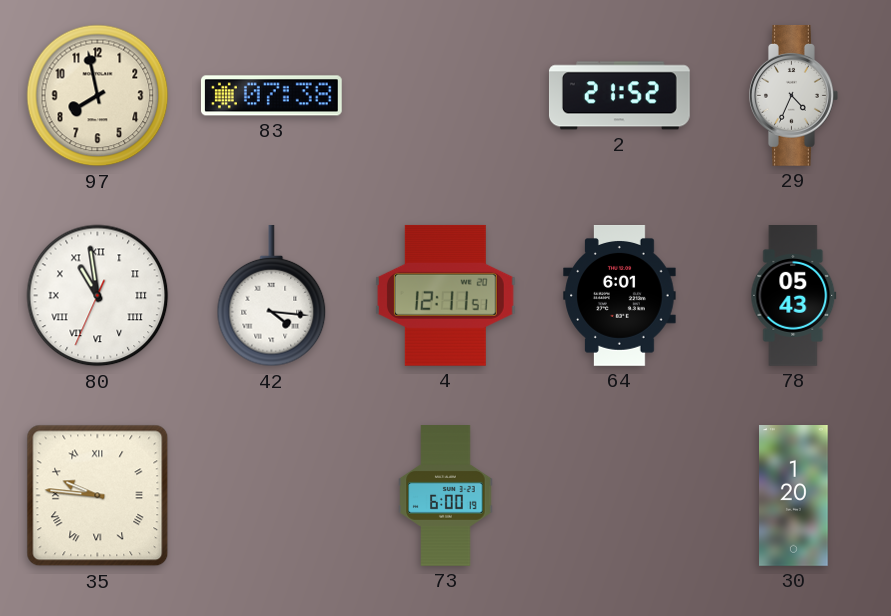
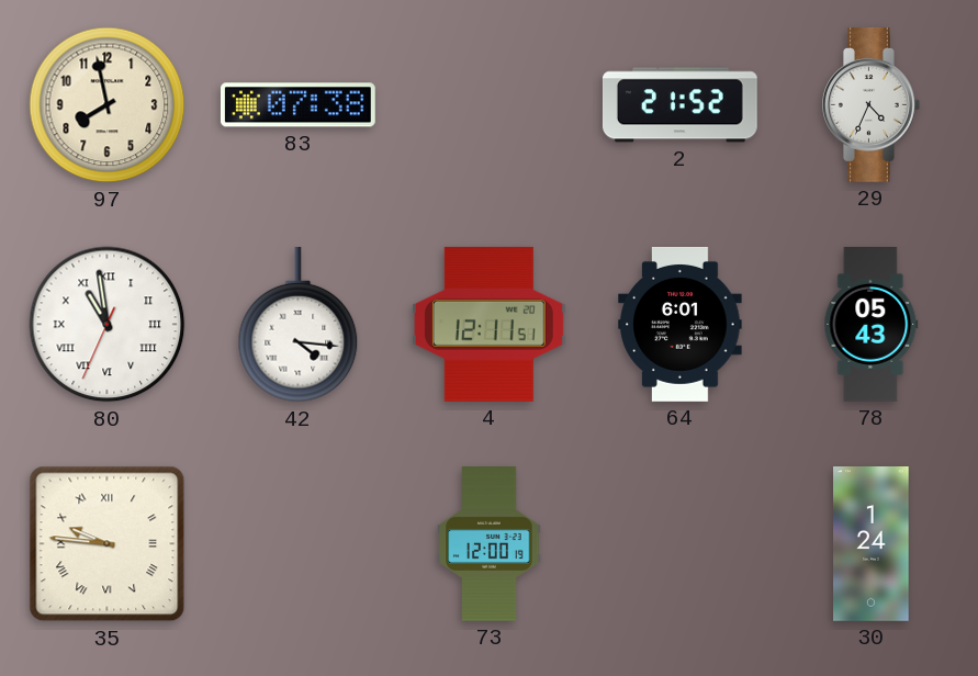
73: 6:00 -> 12:00 (490, 544)
30: 1:20 -> 1:24 (872, 544)
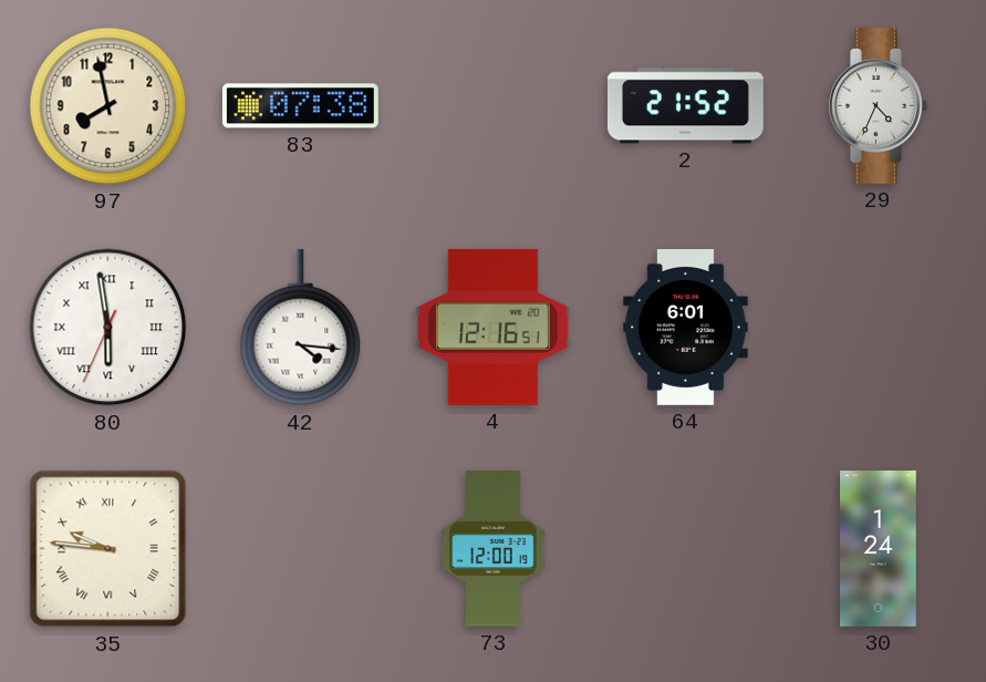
80: 10:58 -> 5:58 (108, 328)
4: 12:11 -> 12:16 (492, 327)
78: 05:43 -> none (872, 325)
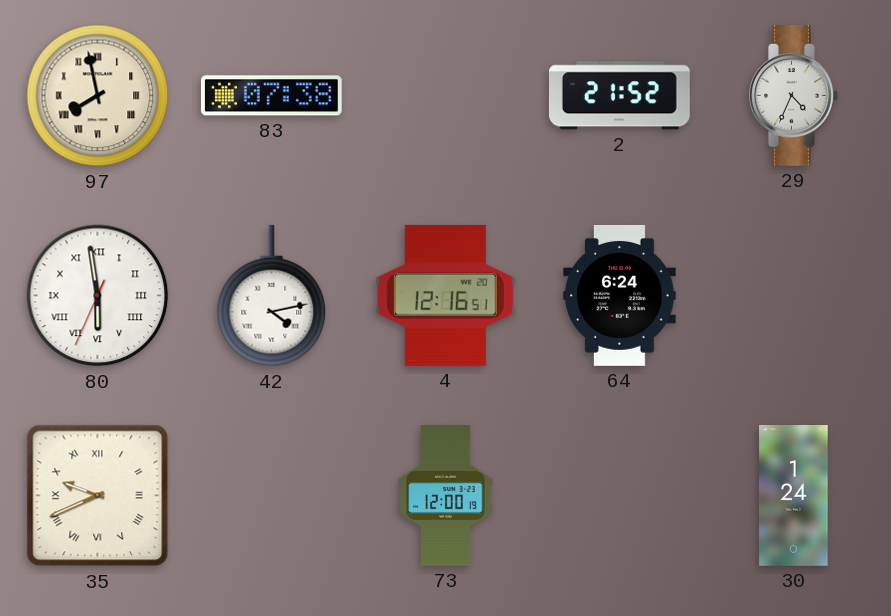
97 numerals: Arabic -> Roman (98, 96)
42: 4:16 -> 4:13 (272, 296)
64: 6:01 -> 6:24 (620, 296)
35: 9:46 -> 9:41 (98, 496)
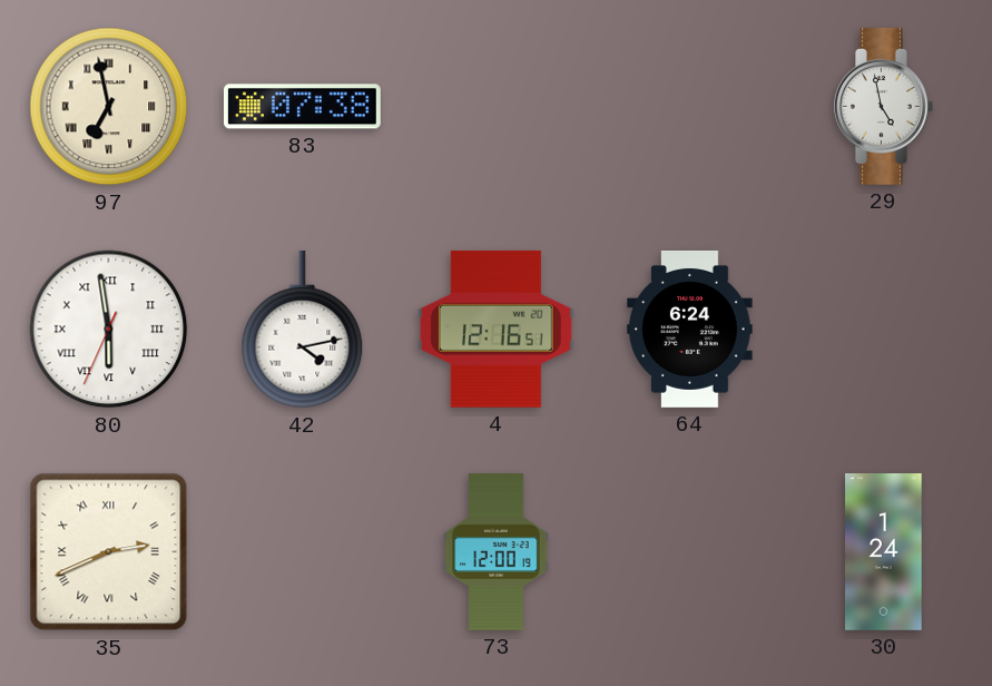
97: 7:58 -> 6:58 (109, 107)
2: 21:52 -> none (619, 96)
29: 4:34 -> 4:58 (884, 106)
35: 9:41 -> 2:41 (109, 552)
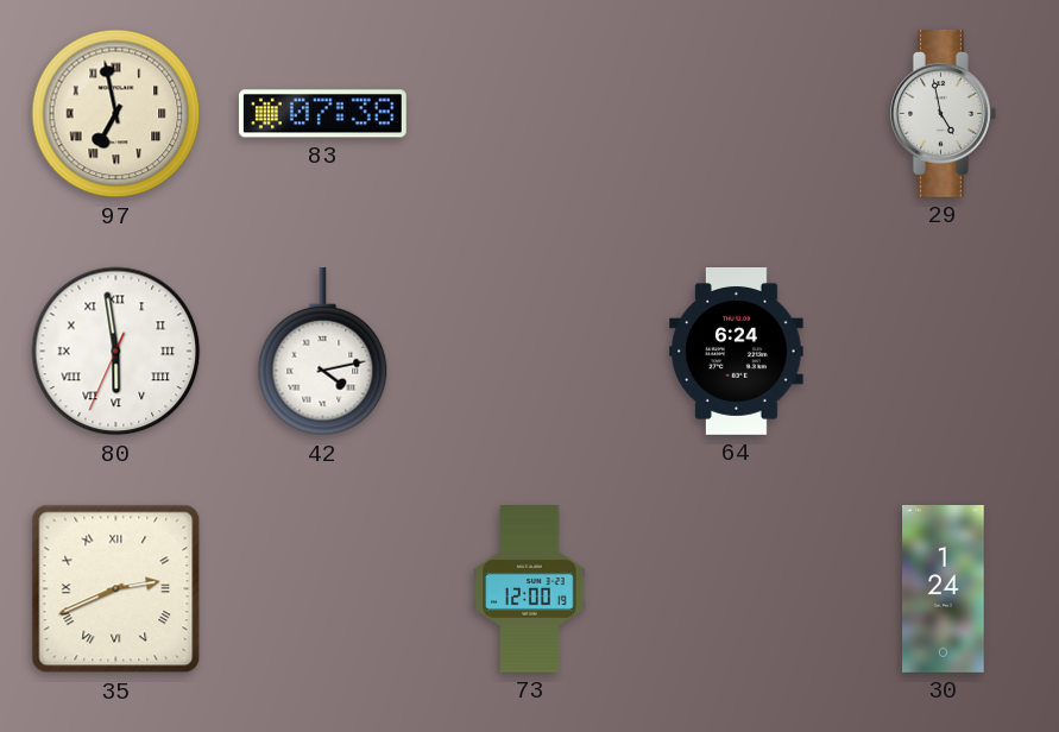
4: 12:16 -> none (495, 329)
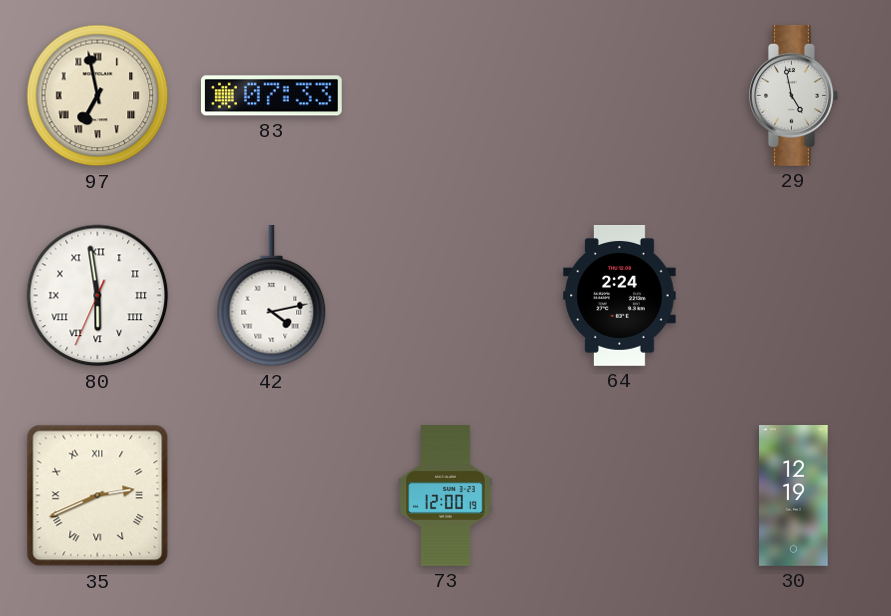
83: 07:38 -> 07:33 (271, 96)
64: 6:24 -> 2:24 (620, 296)
30: 1:24 -> 12:19 (794, 496)
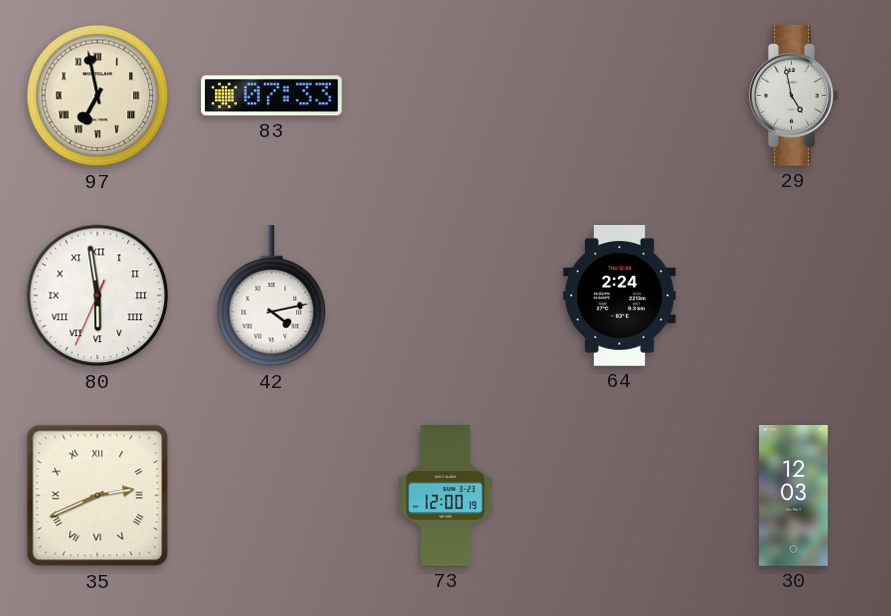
30: 12:19 -> 12:03 (794, 496)
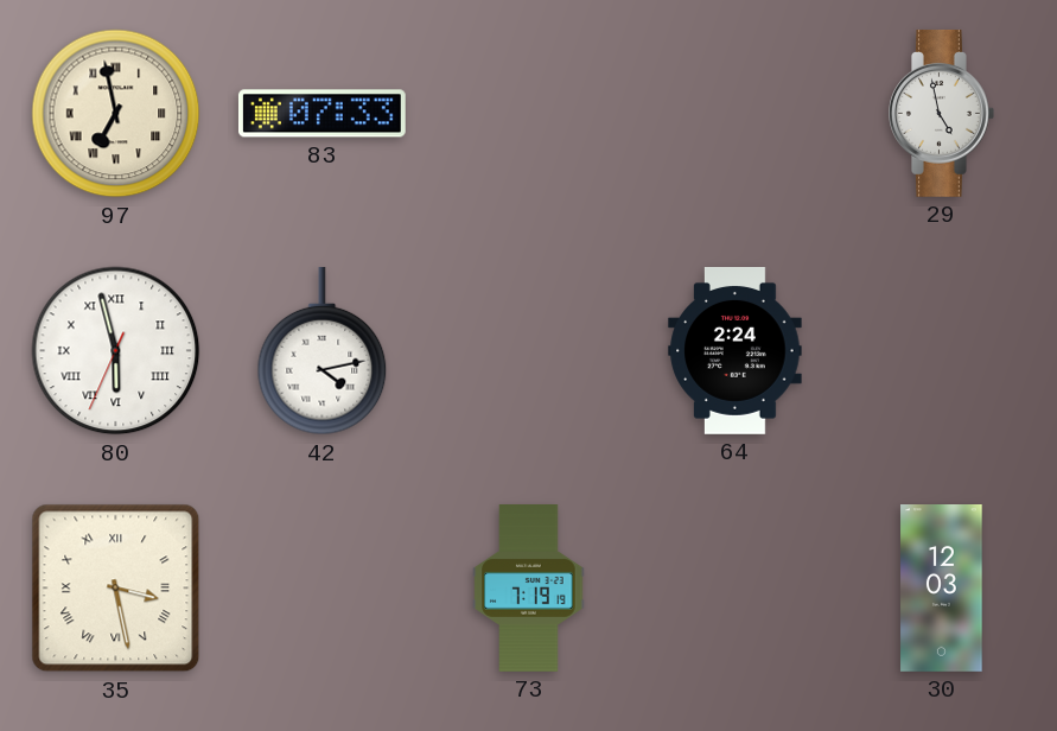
80: 5:58 -> 5:57 (116, 351)
35: 2:41 -> 3:28 (116, 589)
73: 12:00 -> 7:19 (529, 589)
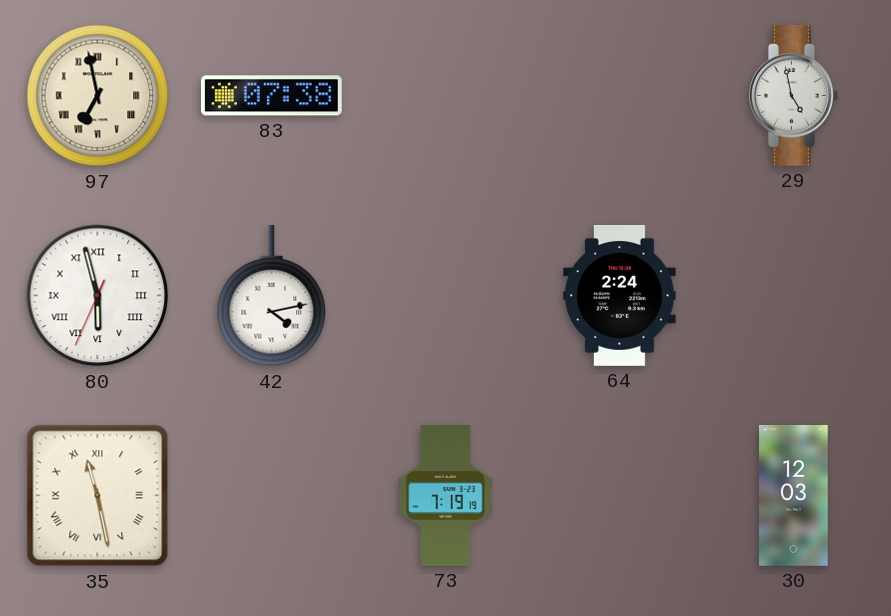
83: 07:33 -> 07:38 (271, 96)
35: 3:28 -> 11:28 (98, 496)
